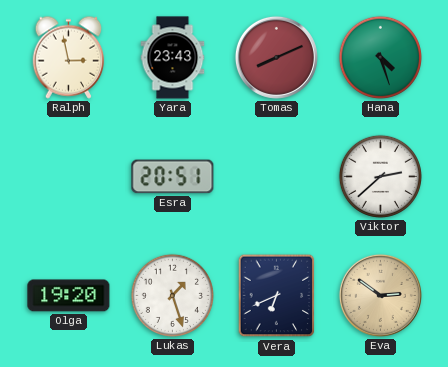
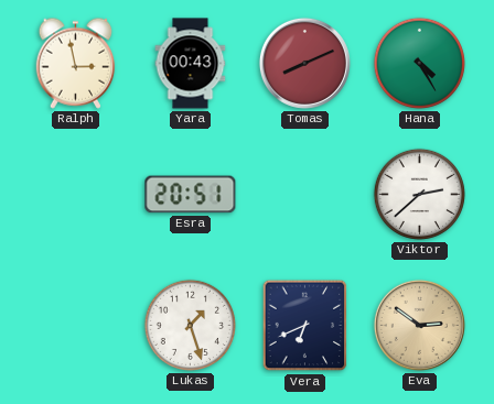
Yara: 23:43 -> 00:43 (191, 64)
Hana: 4:27 -> 4:25 (419, 63)
Olga: 19:20 -> none (69, 296)
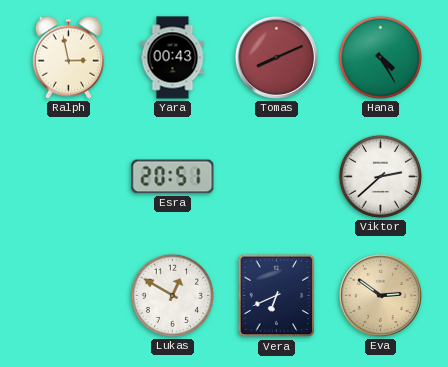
Lukas: 1:27 -> 12:50 (172, 295)
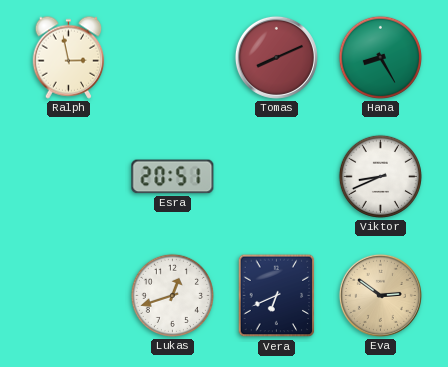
Yara: 00:43 -> none (173, 58)
Hana: 4:25 -> 8:25 (380, 57)
Viktor: 2:38 -> 8:41 (380, 176)
Lukas: 12:50 -> 12:42 (172, 295)
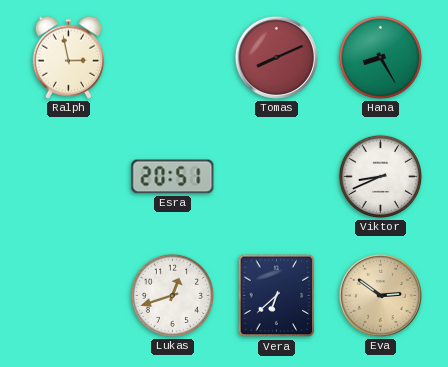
Vera: 6:41 -> 6:38 (277, 296)
